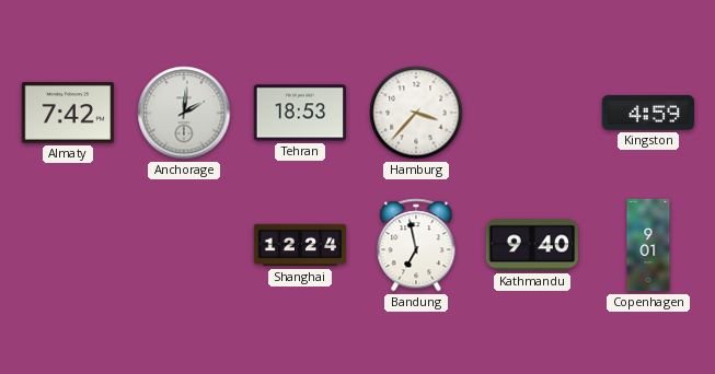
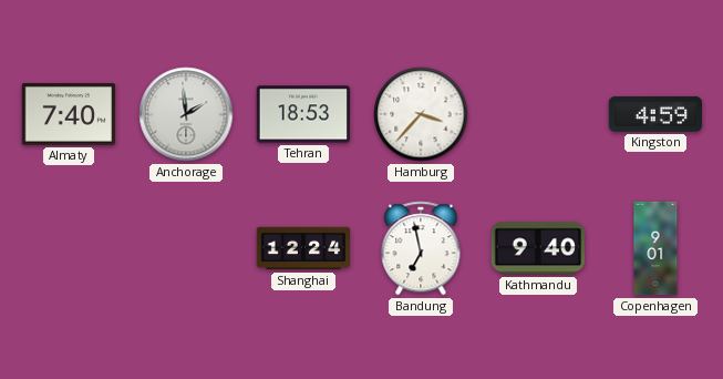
Almaty: 7:42 -> 7:40 (69, 114)
Anchorage: 2:01 -> 1:59 (186, 114)
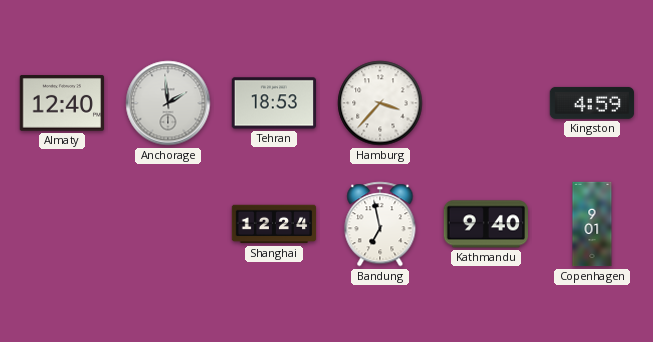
Almaty: 7:40 -> 12:40 (62, 103)
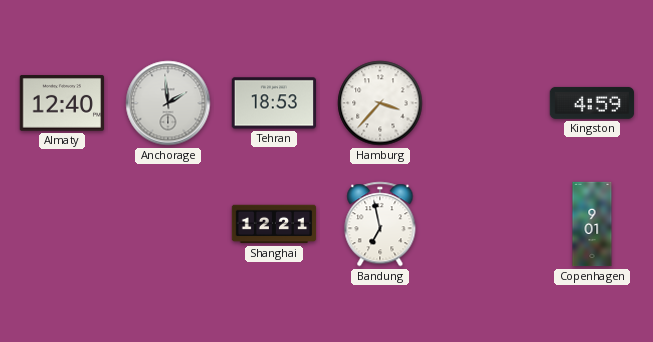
Shanghai: 12:24 -> 12:21 (274, 224)
Kathmandu: 9:40 -> none (485, 224)
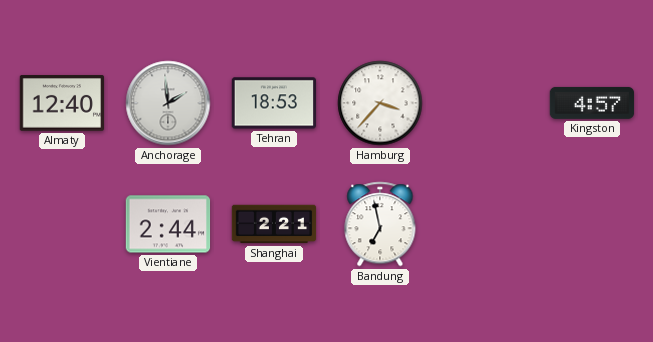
Kingston: 4:59 -> 4:57 (592, 103)
Vientiane: none -> 2:44 (168, 224)
Shanghai: 12:21 -> 2:21 (274, 224)
Copenhagen: 9:01 -> none (592, 224)
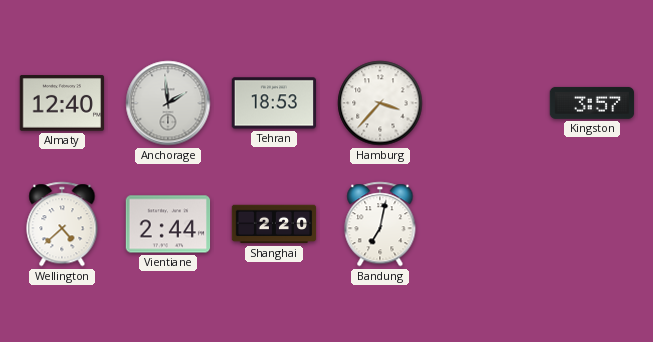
Kingston: 4:57 -> 3:57 (592, 103)
Wellington: none -> 4:38 (62, 224)
Shanghai: 2:21 -> 2:20 (274, 224)
Bandung: 6:58 -> 7:02 (380, 224)
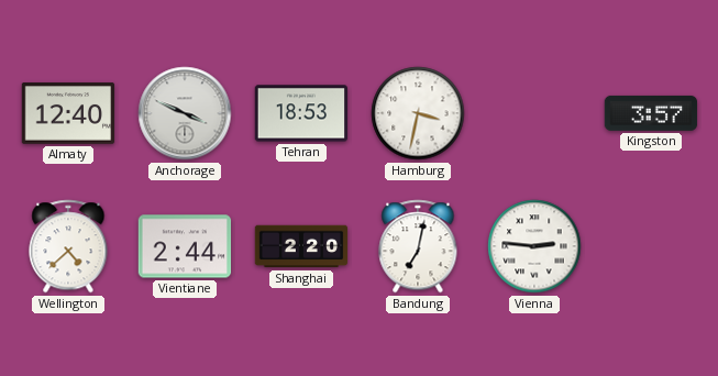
Anchorage: 1:59 -> 3:49 (185, 113)
Hamburg: 3:37 -> 3:32 (418, 113)
Vienna: none -> 2:46 (534, 246)
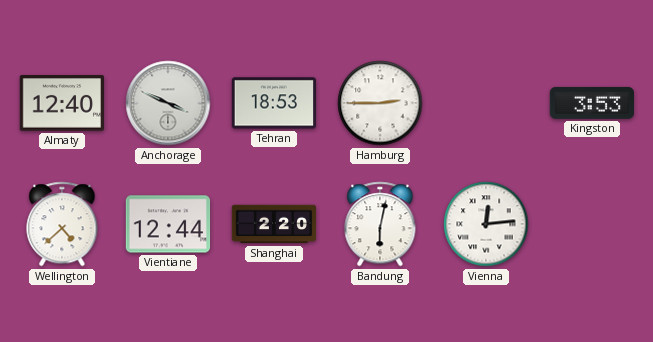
Hamburg: 3:32 -> 2:45 (380, 103)
Kingston: 3:57 -> 3:53 (592, 103)
Vientiane: 2:44 -> 12:44 (168, 224)
Bandung: 7:02 -> 6:02 (380, 224)
Vienna: 2:46 -> 12:14 (486, 224)
